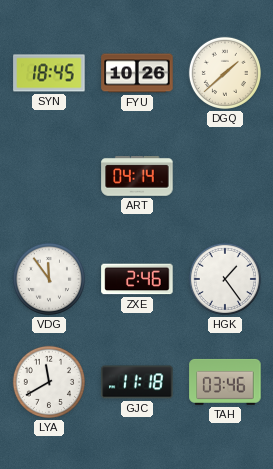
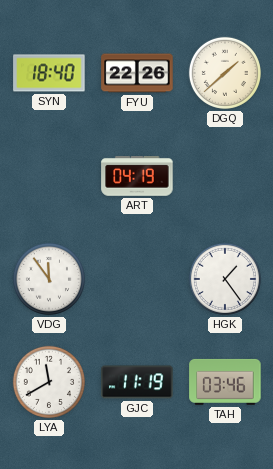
SYN: 18:45 -> 18:40 (49, 73)
FYU: 10:26 -> 22:26 (137, 73)
ART: 04:14 -> 04:19 (137, 177)
ZXE: 2:46 -> none (137, 279)
GJC: 11:18 -> 11:19 (137, 382)
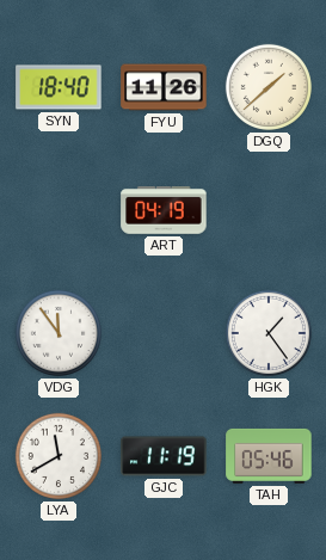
FYU: 22:26 -> 11:26 (164, 87)
TAH: 03:46 -> 05:46 (269, 456)
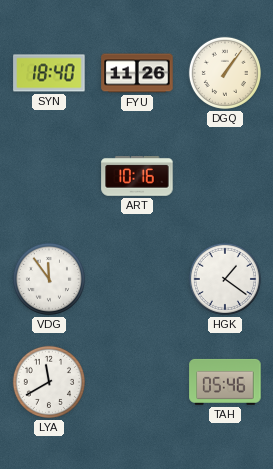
DGQ: 1:38 -> 1:06 (225, 73)
ART: 04:19 -> 10:16 (137, 177)
HGK: 1:24 -> 1:21 (225, 279)
GJC: 11:19 -> none (164, 456)
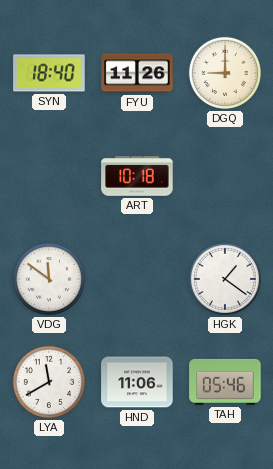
DGQ: 1:06 -> 9:00 (225, 73)
ART: 10:16 -> 10:18 (137, 177)
VDG: 11:54 -> 11:51 (49, 279)
HND: none -> 11:06 (137, 382)
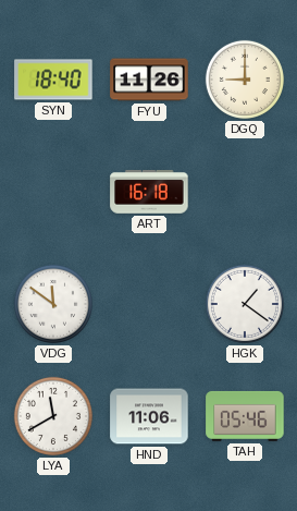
ART: 10:18 -> 16:18 (149, 193)
